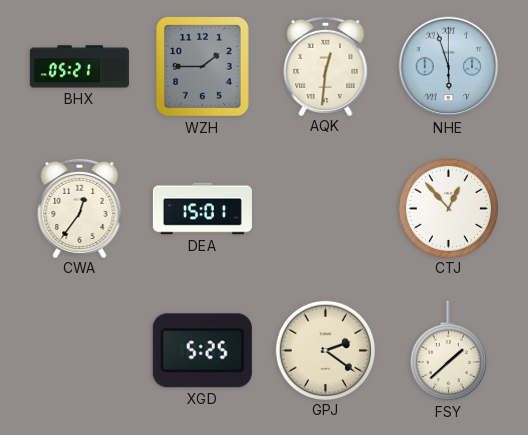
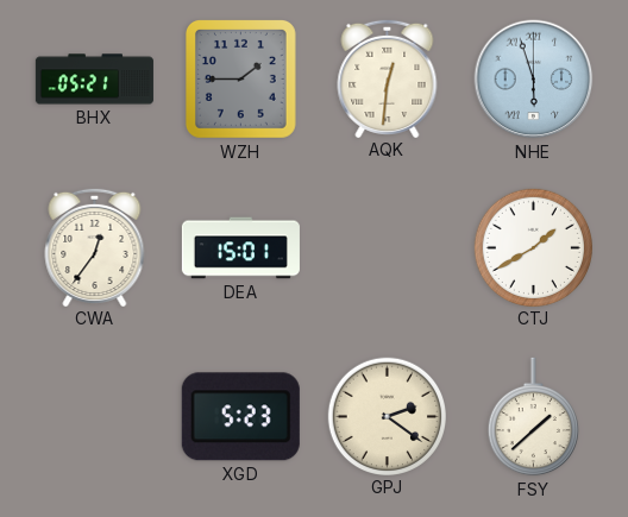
CTJ: 12:53 -> 1:40 (533, 247)
XGD: 5:25 -> 5:23 (240, 417)
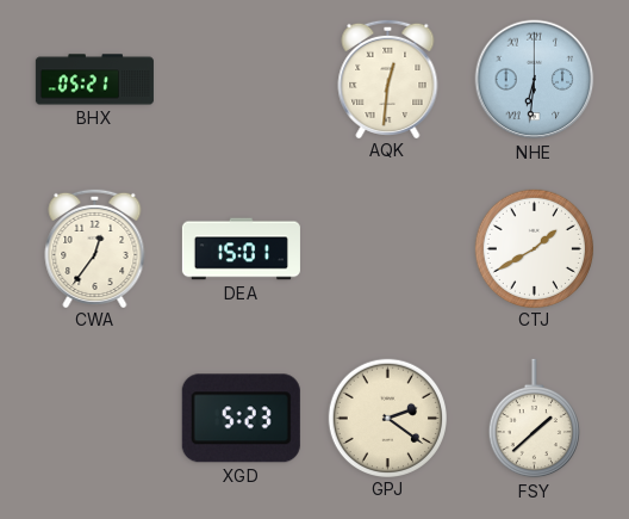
WZH: 1:45 -> none (240, 78)
NHE: 5:57 -> 6:31 (535, 80)
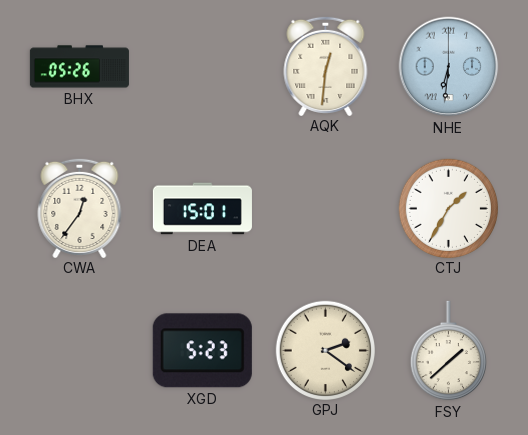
BHX: 05:21 -> 05:26 (79, 67)
CTJ: 1:40 -> 1:35 (448, 208)
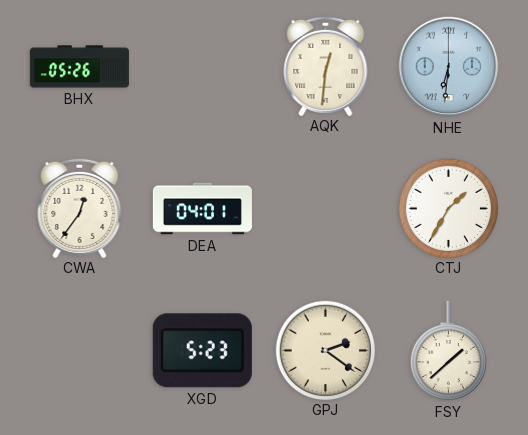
DEA: 15:01 -> 04:01 (202, 209)
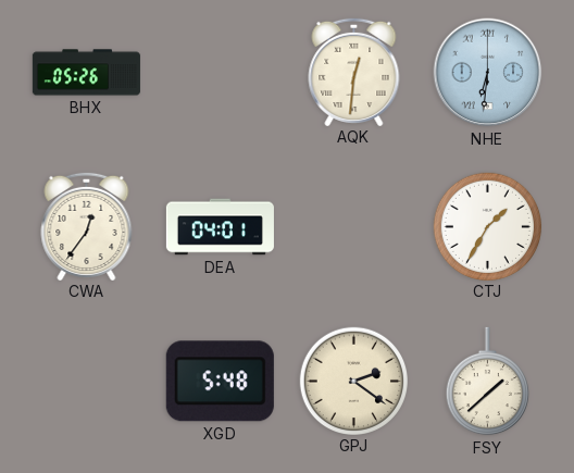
XGD: 5:23 -> 5:48 (220, 382)
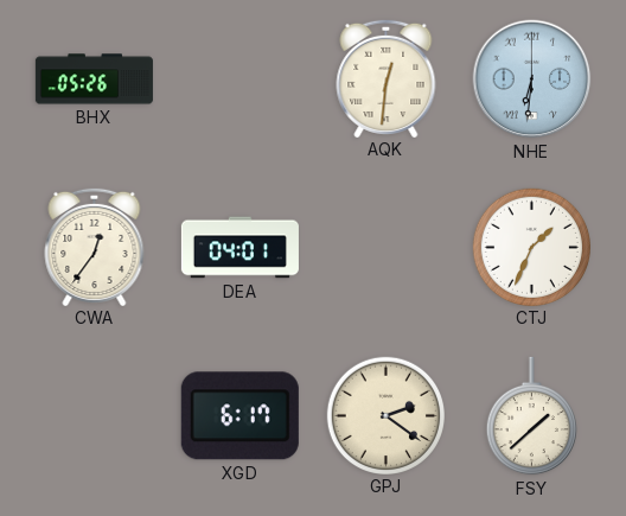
CTJ: 1:35 -> 1:34 (531, 247)
XGD: 5:48 -> 6:17 (239, 416)
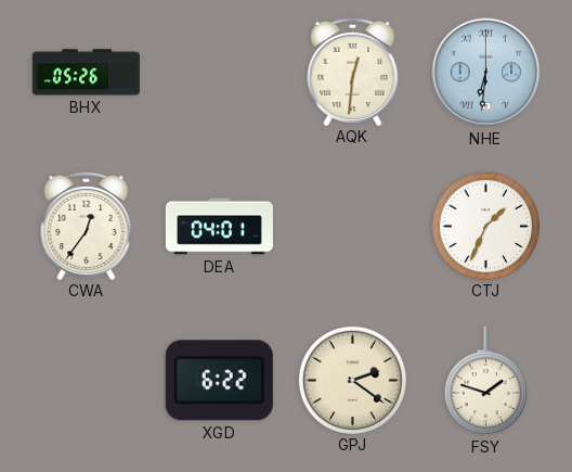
XGD: 6:17 -> 6:22 (219, 381)
FSY: 1:38 -> 1:48 (485, 381)
